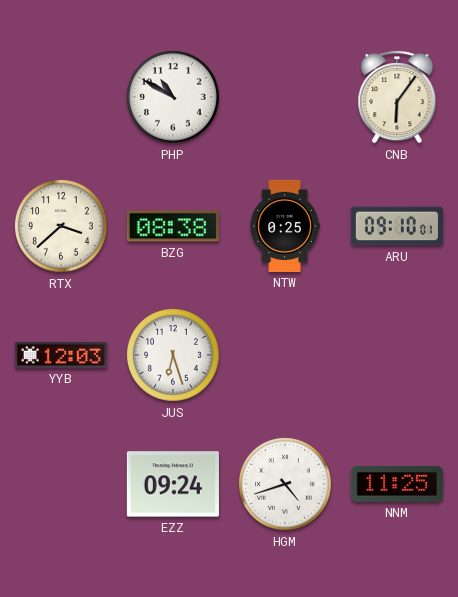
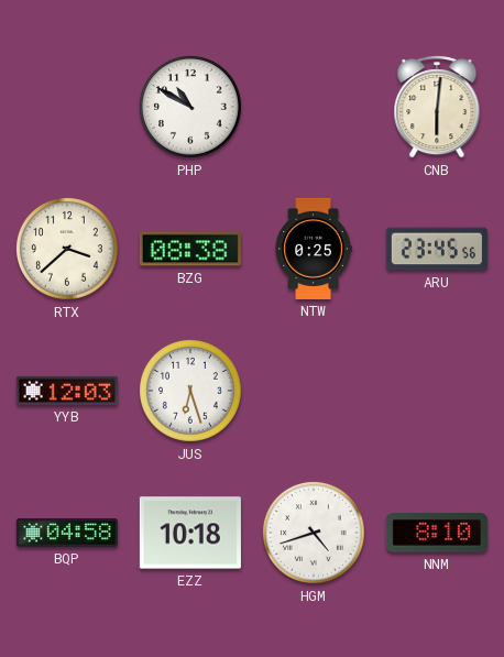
CNB: 6:06 -> 6:01 (437, 107)
ARU: 09:10 -> 23:45 (437, 249)
BQP: none -> 04:58 (67, 534)
EZZ: 09:24 -> 10:18 (190, 533)
NNM: 11:25 -> 8:10 (437, 533)
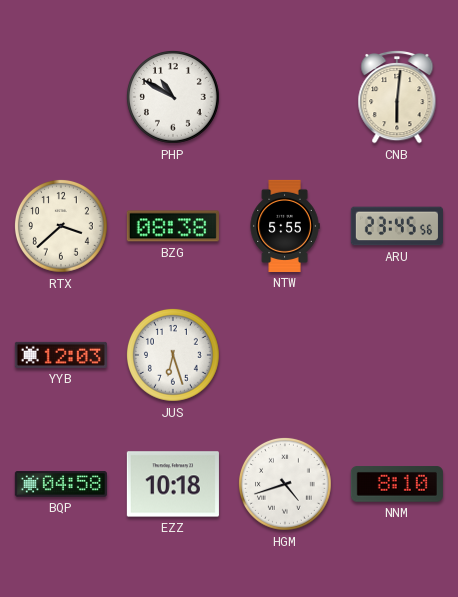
NTW: 0:25 -> 5:55 (285, 226)
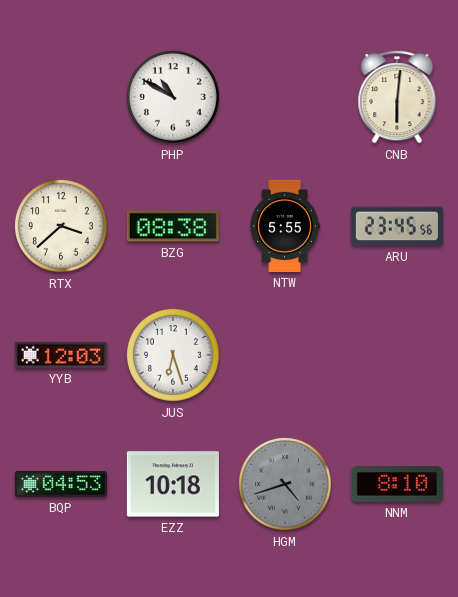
BQP: 04:58 -> 04:53 (61, 485)
HGM dial: white -> grey (286, 485)
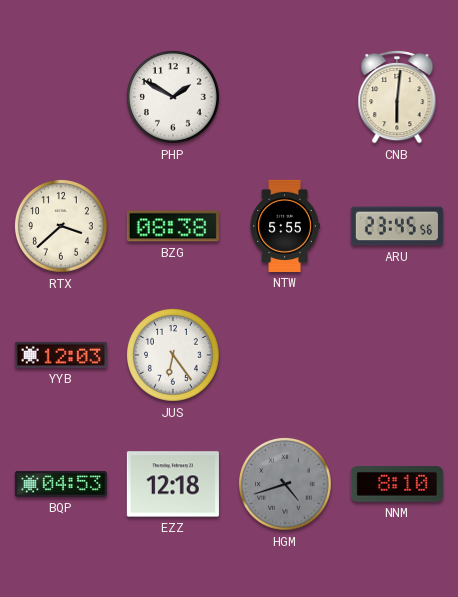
PHP: 10:50 -> 1:50 (174, 98)
JUS: 6:27 -> 6:24 (174, 356)
EZZ: 10:18 -> 12:18 (173, 484)
